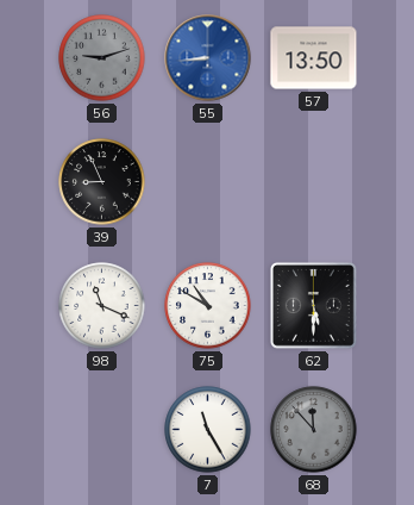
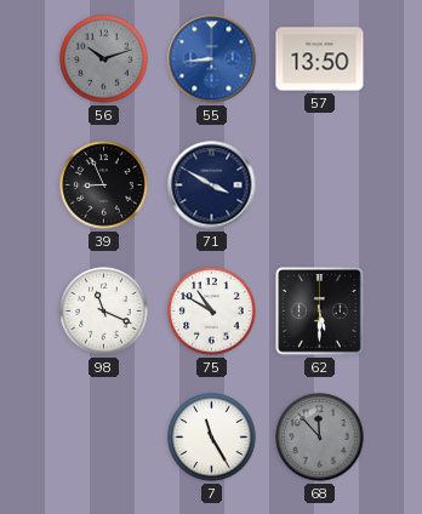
56: 9:12 -> 10:12 (104, 59)
71: none -> 3:50 (212, 185)
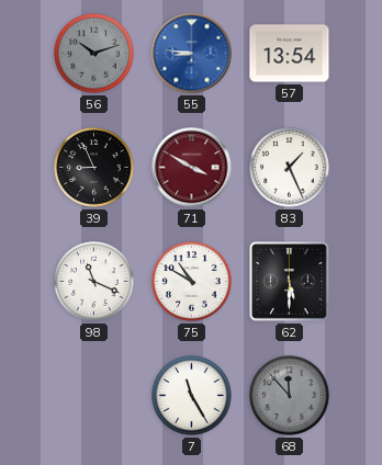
55: 8:44 -> 8:46 (192, 54)
57: 13:50 -> 13:54 (290, 54)
71 dial: navy -> burgundy (192, 168)
83: none -> 1:26 (290, 168)
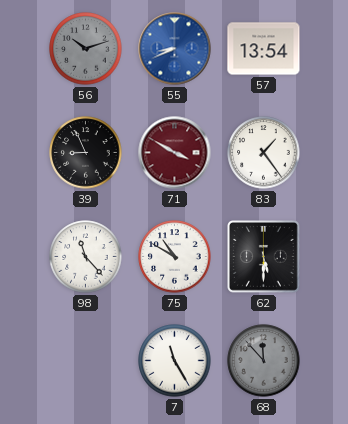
55: 8:46 -> 8:41 (175, 49)
83: 1:26 -> 1:24 (264, 153)
98: 11:19 -> 11:23 (86, 257)
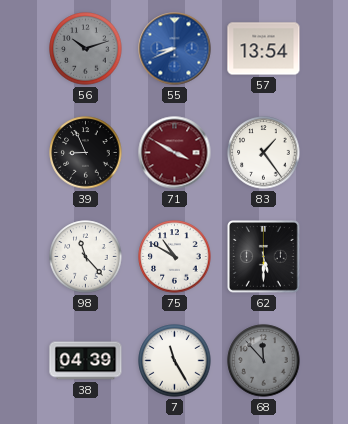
38: none -> 04:39 (86, 361)
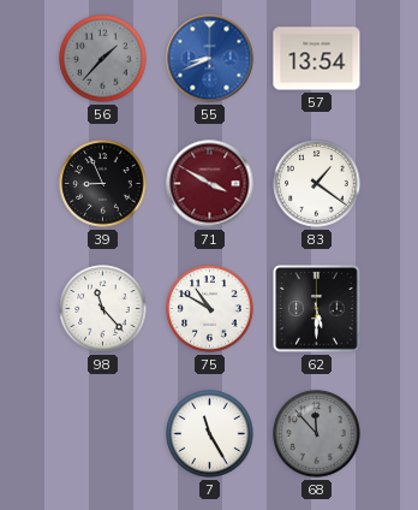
56: 10:12 -> 1:37 (103, 59)
83: 1:24 -> 1:21 (317, 184)
38: 04:39 -> none (86, 361)
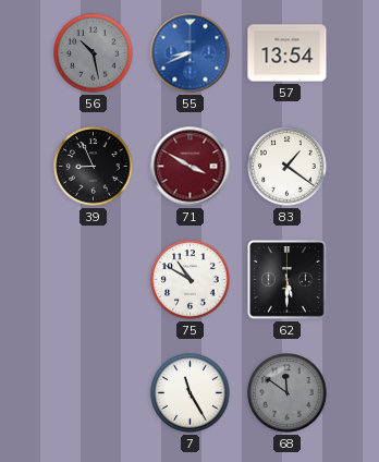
56: 1:37 -> 10:28 (94, 53)
98: 11:23 -> none (103, 309)
68: 11:53 -> 11:51 (288, 393)
